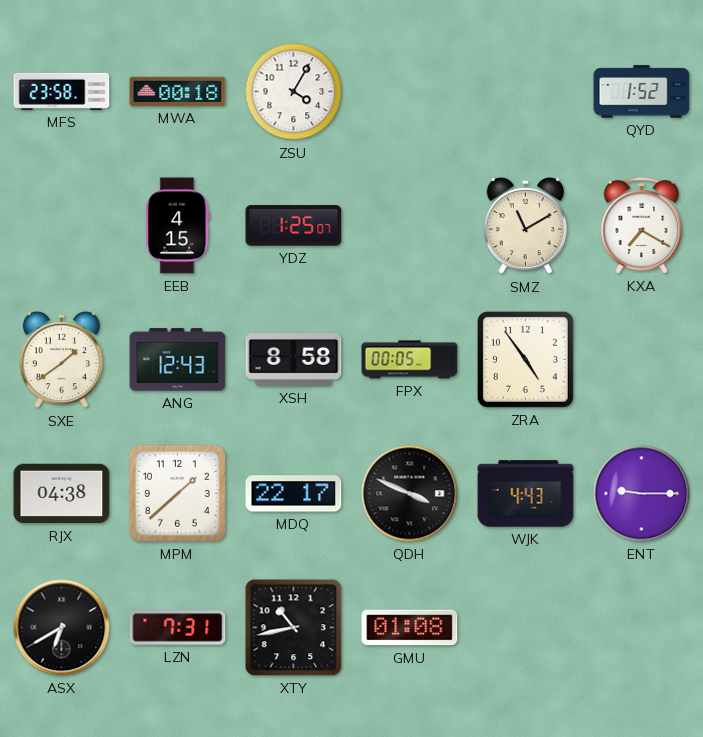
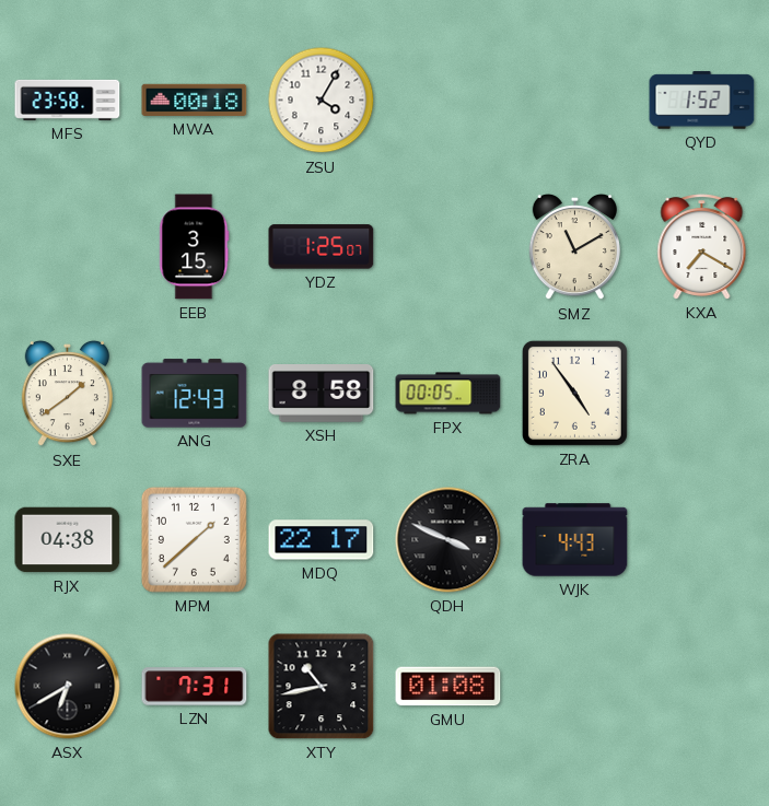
EEB: 4:15 -> 3:15 (195, 247)
ENT: 9:15 -> none (642, 494)
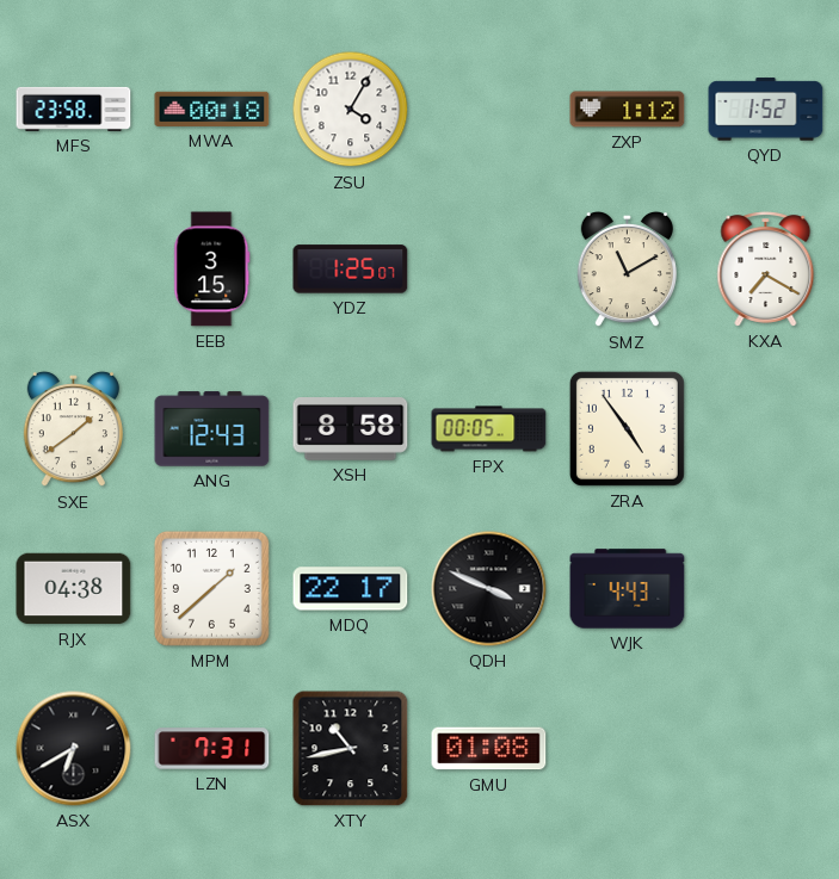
ZXP: none -> 1:12 (628, 110)
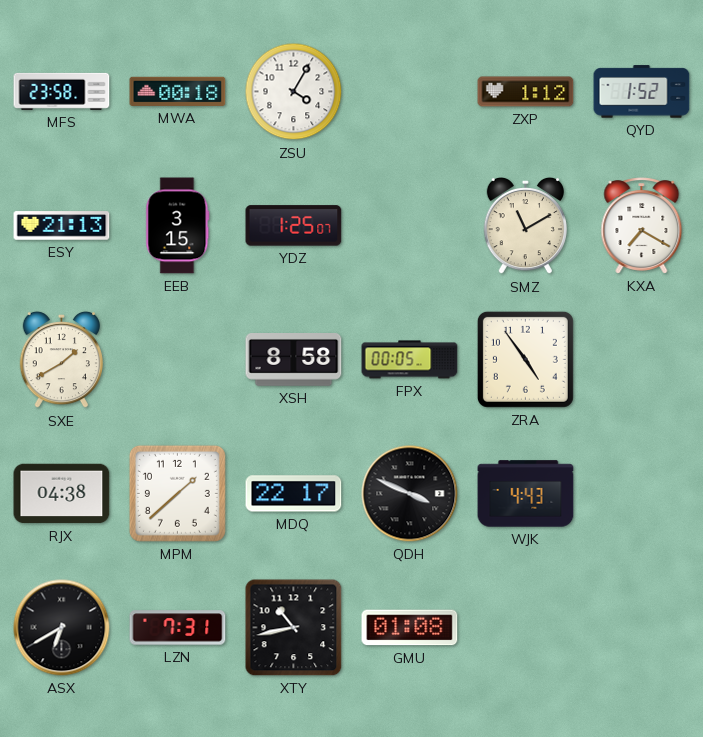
ESY: none -> 21:13 (62, 226)
SXE: 1:39 -> 1:40 (61, 360)
ANG: 12:43 -> none (212, 429)
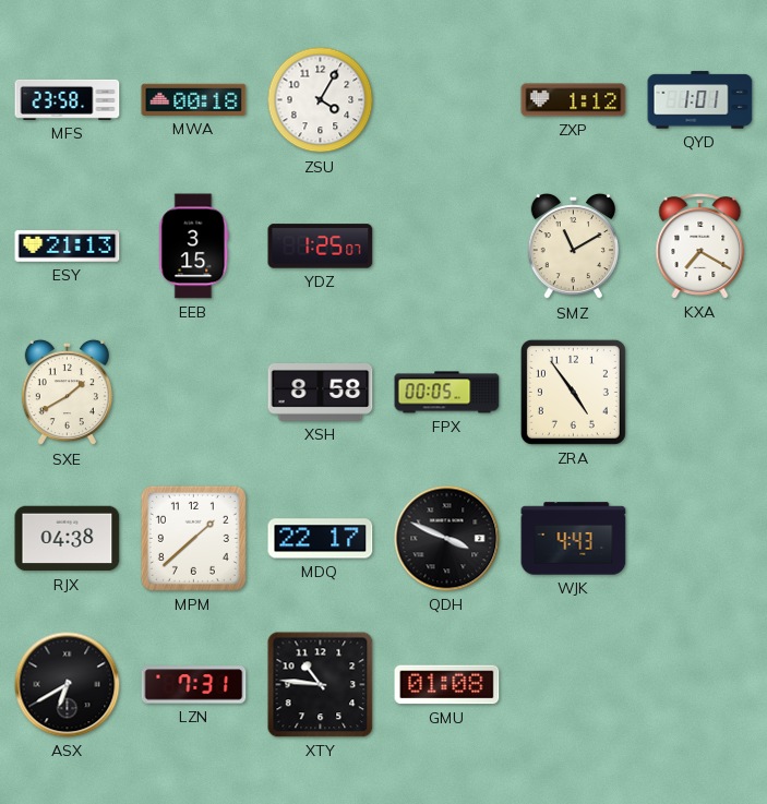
QYD: 1:52 -> 1:01 (700, 100)
XTY: 10:43 -> 10:46 (321, 685)
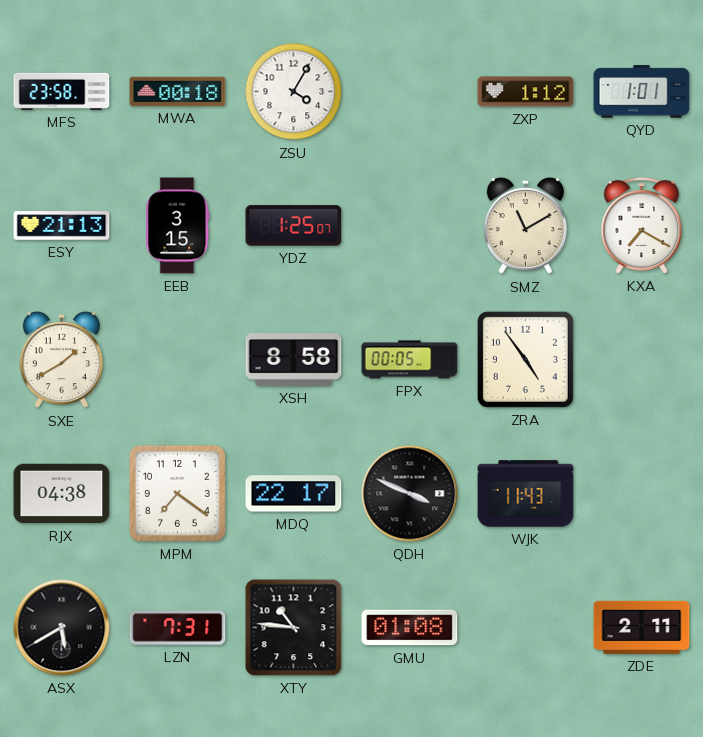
MPM: 1:38 -> 7:21 (177, 493)
WJK: 4:43 -> 11:43 (526, 494)
ASX: 6:40 -> 5:40 (62, 628)
ZDE: none -> 2:11 (642, 627)
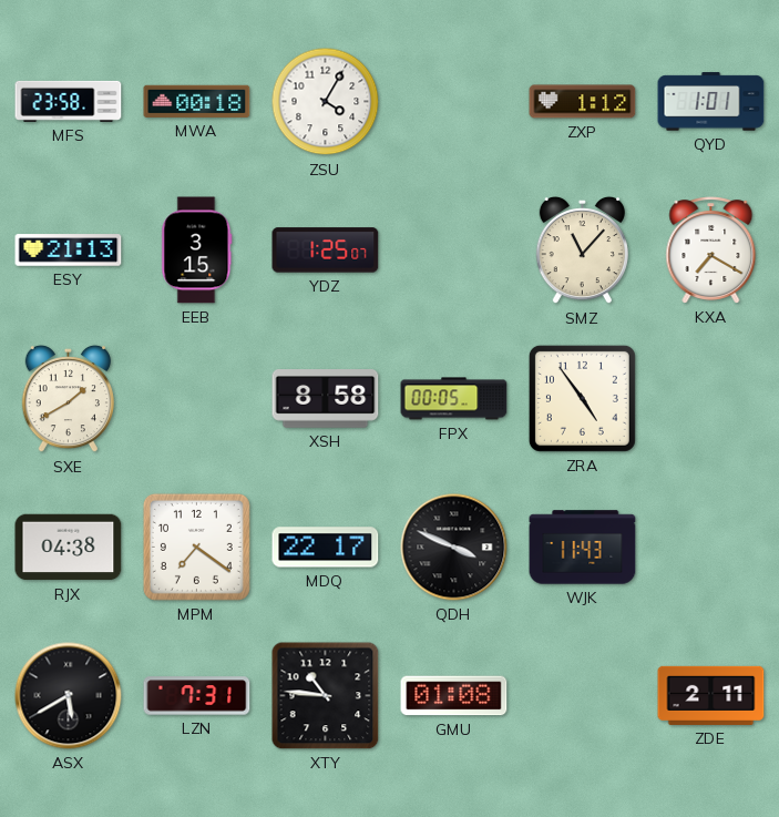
SMZ: 11:10 -> 11:07 (582, 251)
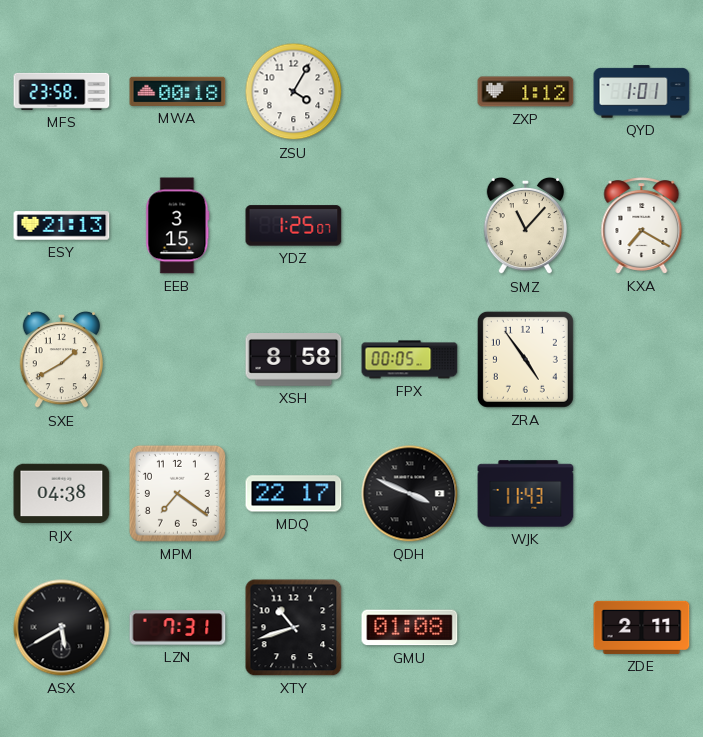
XTY: 10:46 -> 10:42 (294, 628)
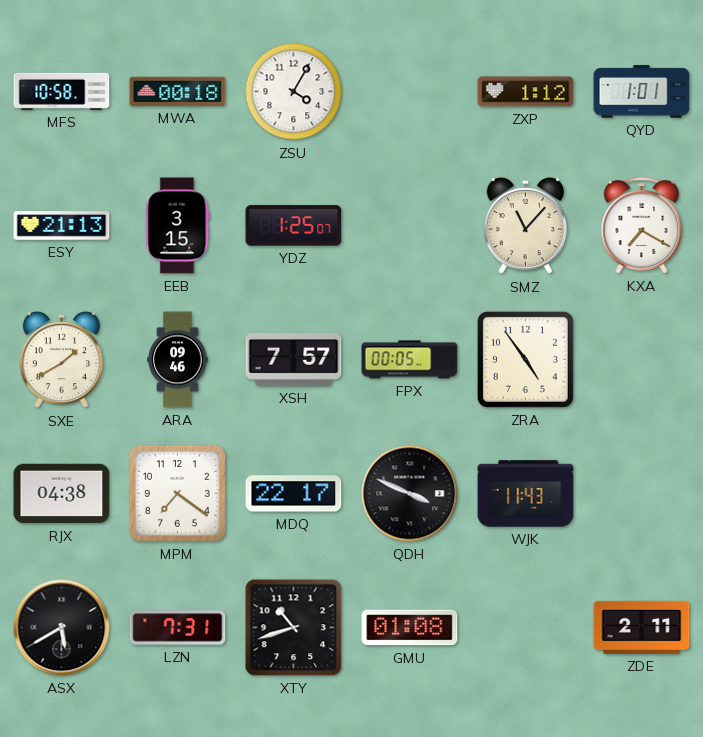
MFS: 23:58 -> 10:58 (62, 91)
ARA: none -> 09:46 (178, 360)
XSH: 8:58 -> 7:57 (294, 360)
